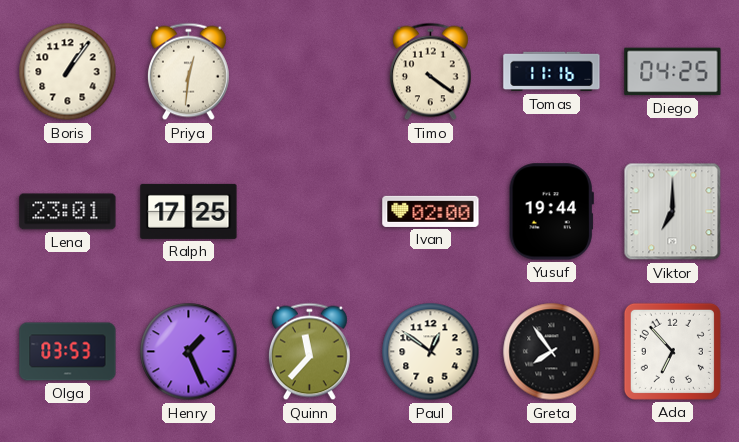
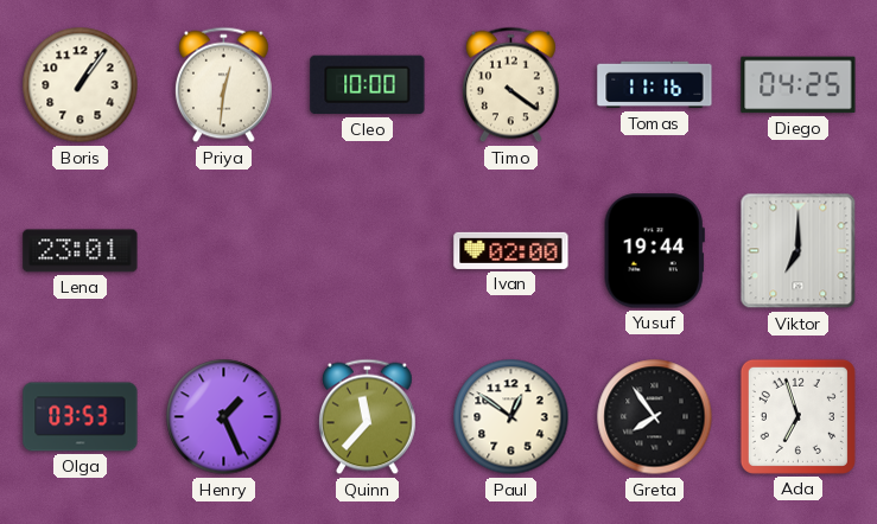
Cleo: none -> 10:00 (368, 85)
Ralph: 17:25 -> none (189, 211)
Ada: 6:53 -> 6:57 (797, 416)
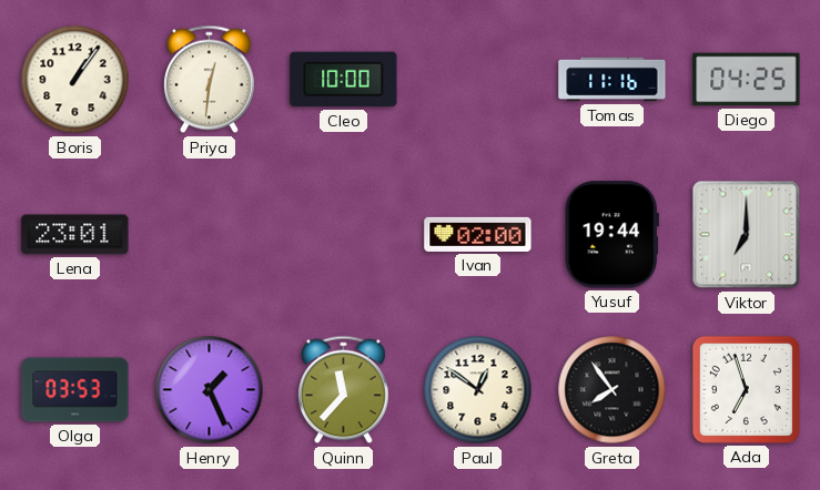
Timo: 4:21 -> none (511, 85)
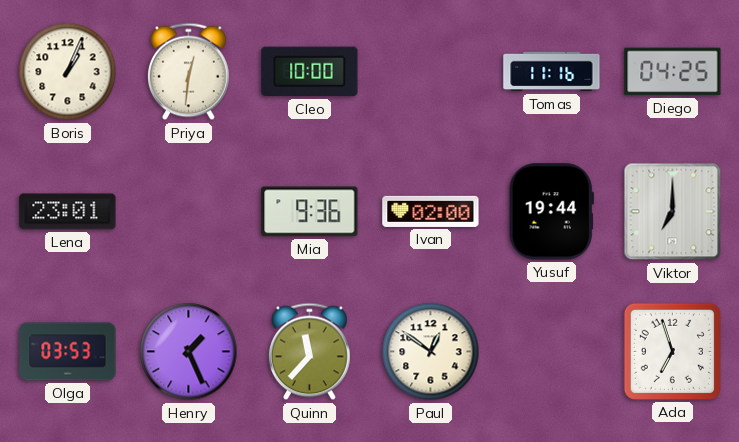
Boris: 1:06 -> 1:04 (68, 72)
Mia: none -> 9:36 (310, 212)
Greta: 7:54 -> none (613, 390)
